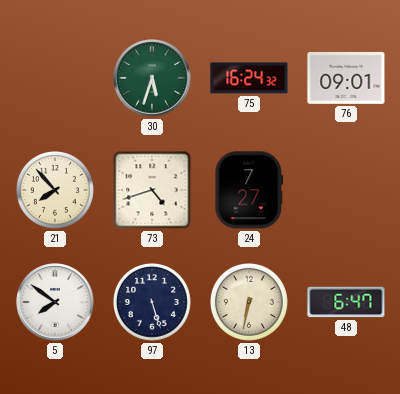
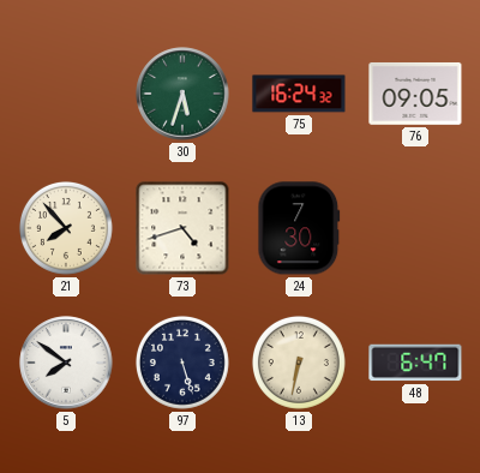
76: 09:01 -> 09:05 (415, 94)
24: 7:27 -> 7:30 (299, 228)
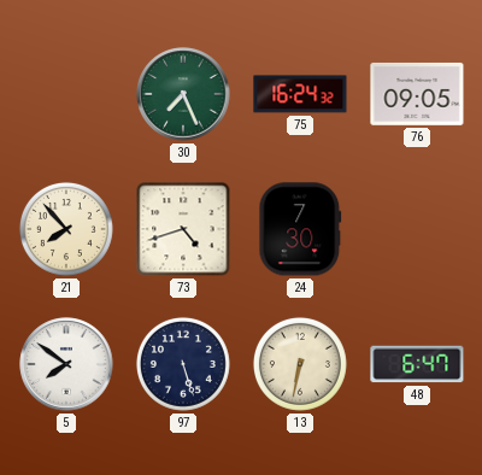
30: 5:33 -> 7:26 (183, 94)
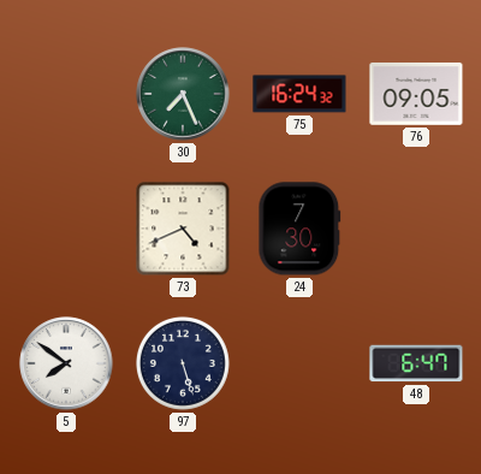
21: 7:53 -> none (66, 229)
73: 4:42 -> 4:41 (183, 229)
13: 6:32 -> none (300, 364)
